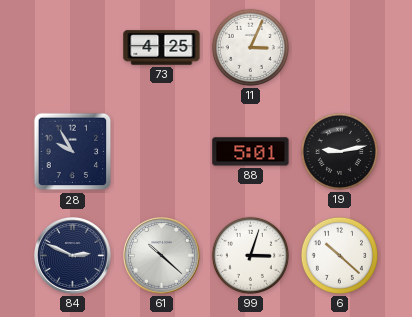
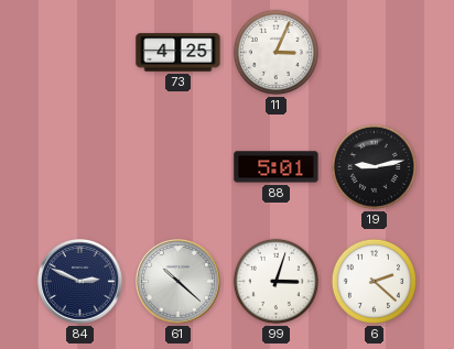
28: 9:55 -> none (73, 152)
6: 10:22 -> 2:22 (374, 281)
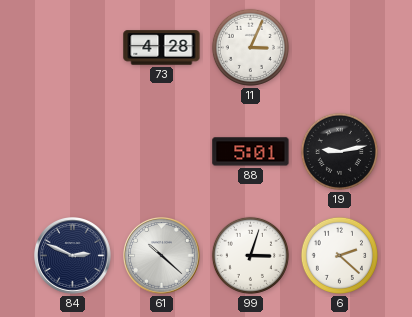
73: 4:25 -> 4:28 (162, 48)
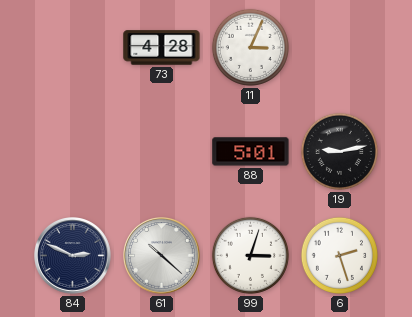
6: 2:22 -> 2:27 (339, 255)
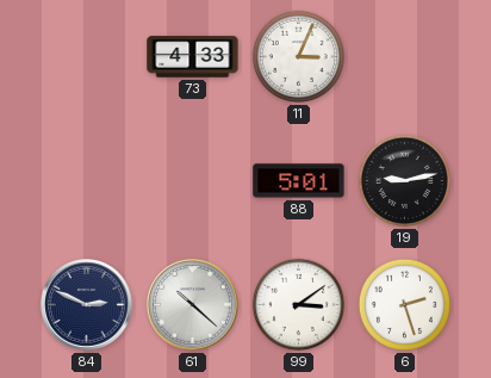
73: 4:28 -> 4:33 (193, 57)
99: 3:03 -> 3:09 (298, 304)
